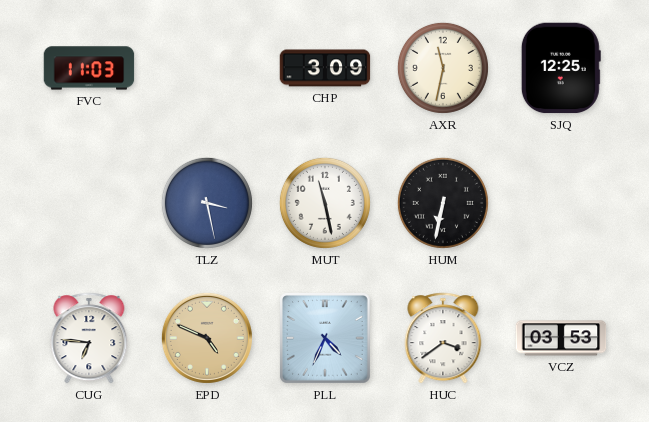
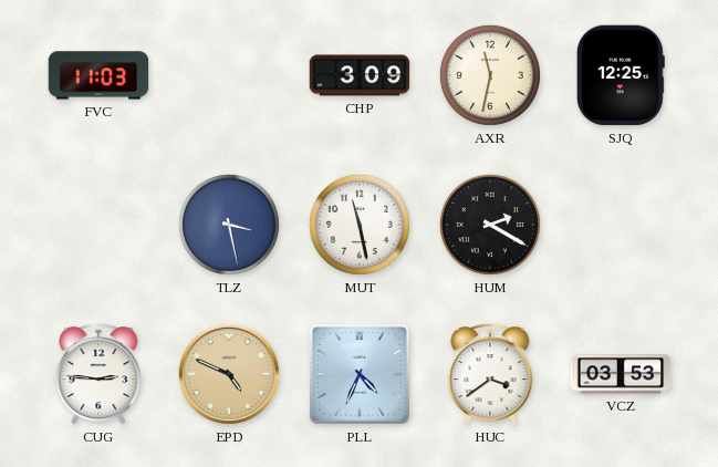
HUM: 6:32 -> 2:20 (490, 225)
CUG: 6:46 -> 2:46 (98, 374)
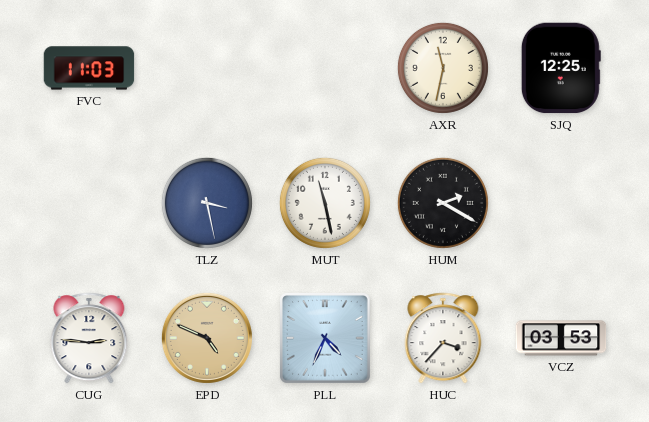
CHP: 3:09 -> none (360, 75)
HUC: 3:39 -> 3:37 (443, 338)
